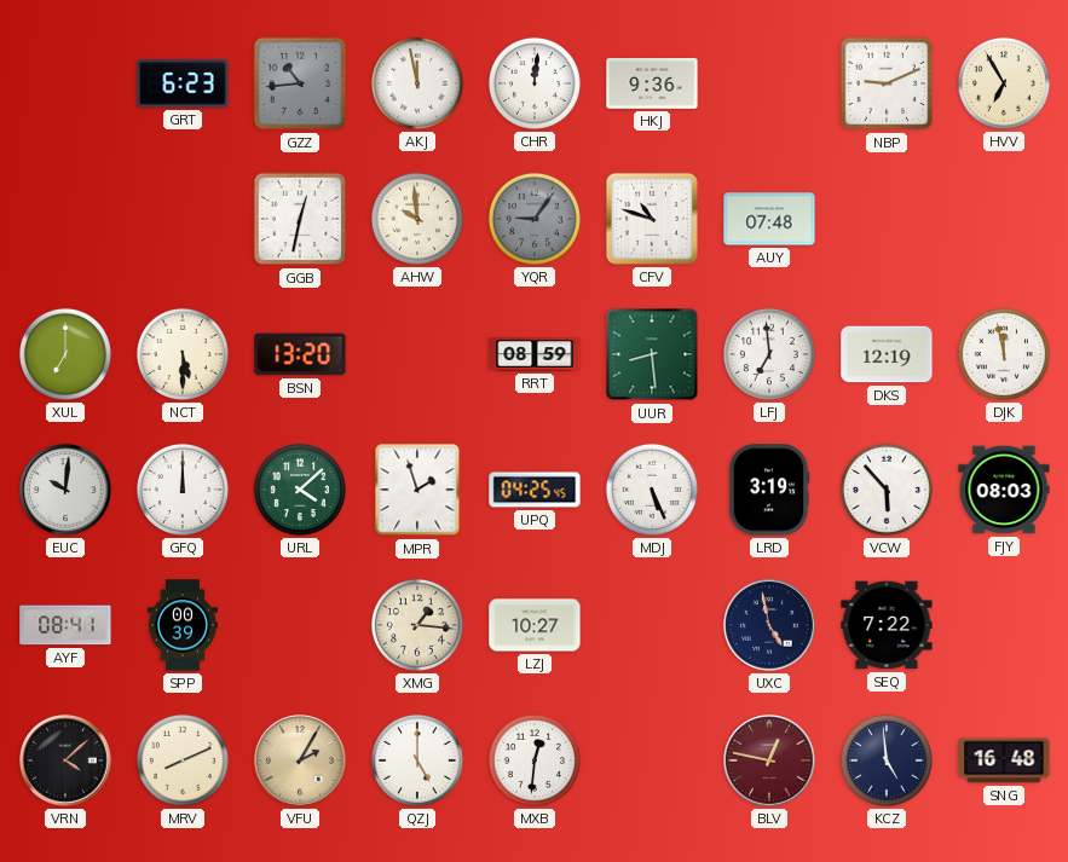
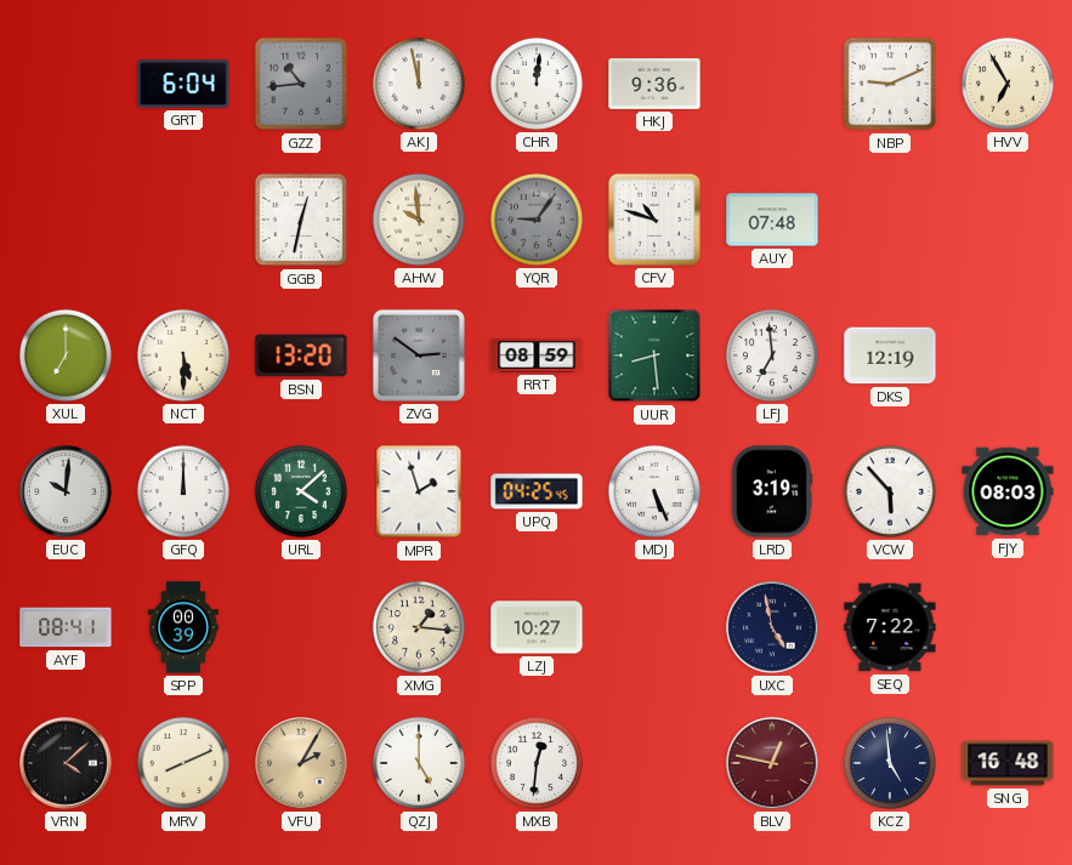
GRT: 6:23 -> 6:04 (183, 84)
ZVG: none -> 2:51 (419, 355)
DJK: 11:58 -> none (1004, 354)
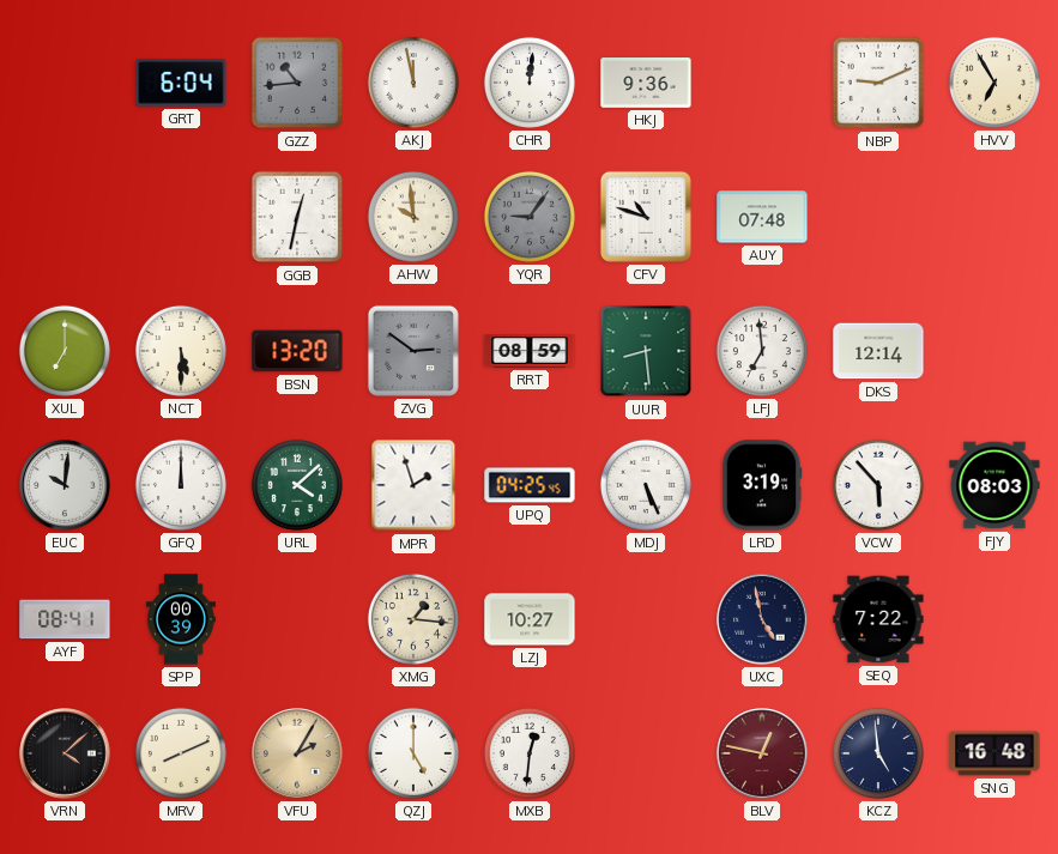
DKS: 12:19 -> 12:14 (878, 351)
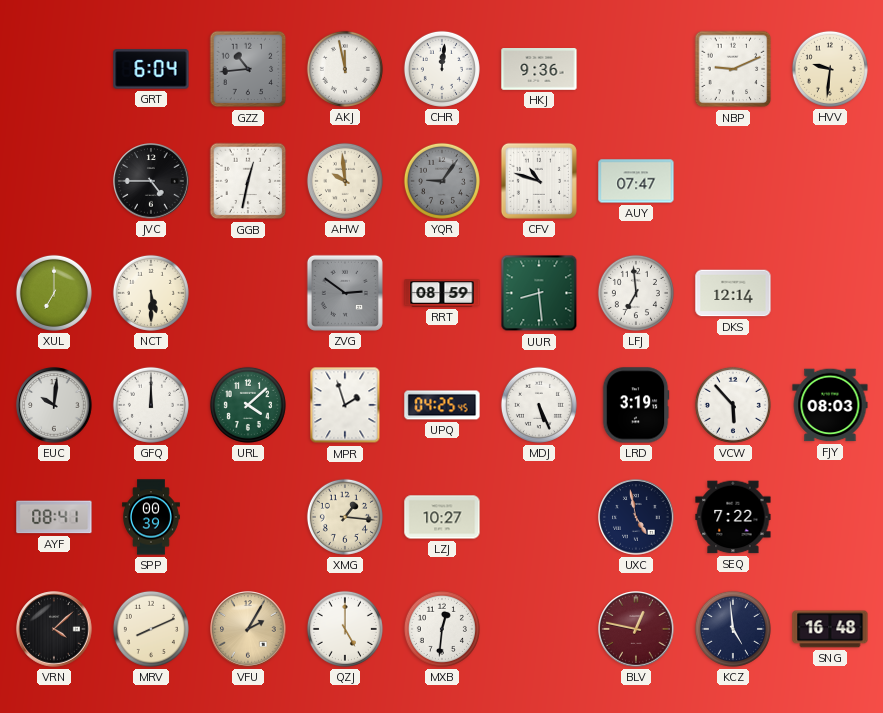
HVV: 6:55 -> 9:31 (830, 69)
JVC: none -> 4:45 (151, 181)
AUY: 07:48 -> 07:47 (636, 181)
BSN: 13:20 -> none (297, 351)
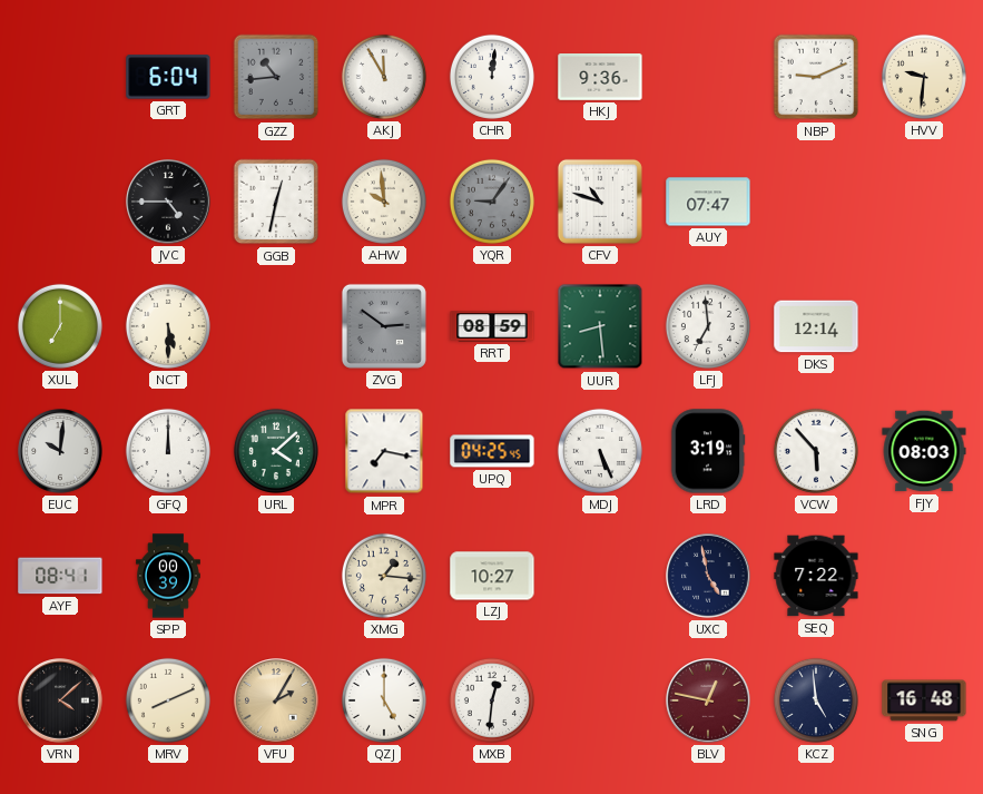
AKJ: 11:58 -> 11:55 (384, 77)
MPR: 1:57 -> 7:17 (384, 451)
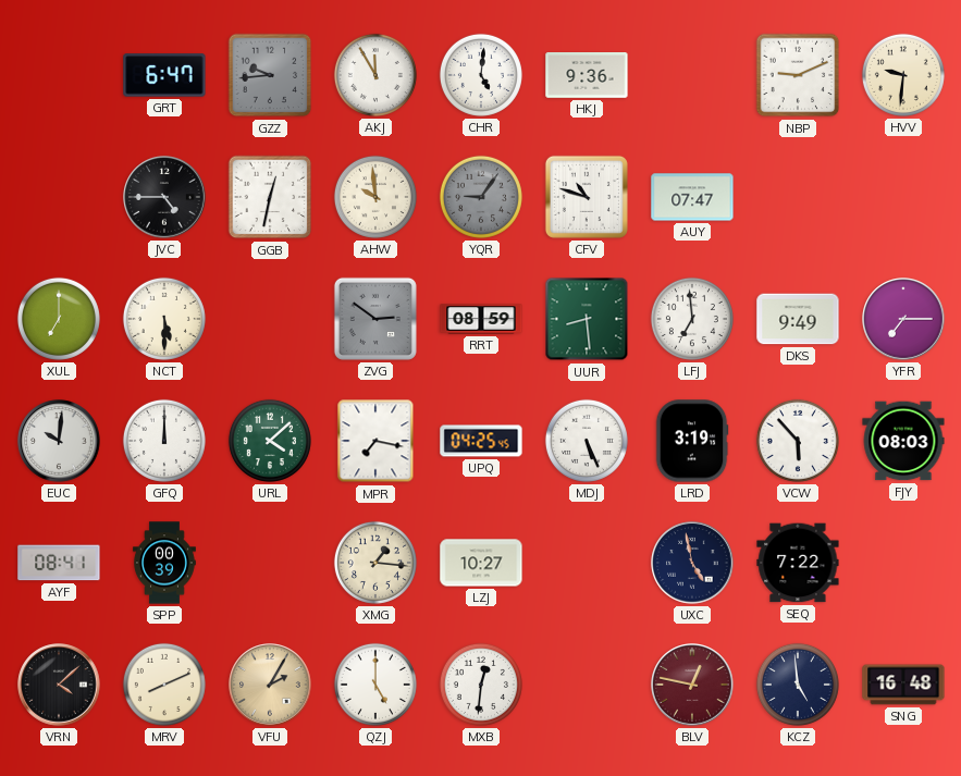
GRT: 6:04 -> 6:47 (164, 75)
GZZ: 10:44 -> 9:44 (270, 75)
CHR: 12:01 -> 5:01 (481, 75)
DKS: 12:14 -> 9:49 (798, 319)
YFR: none -> 7:15 (903, 319)
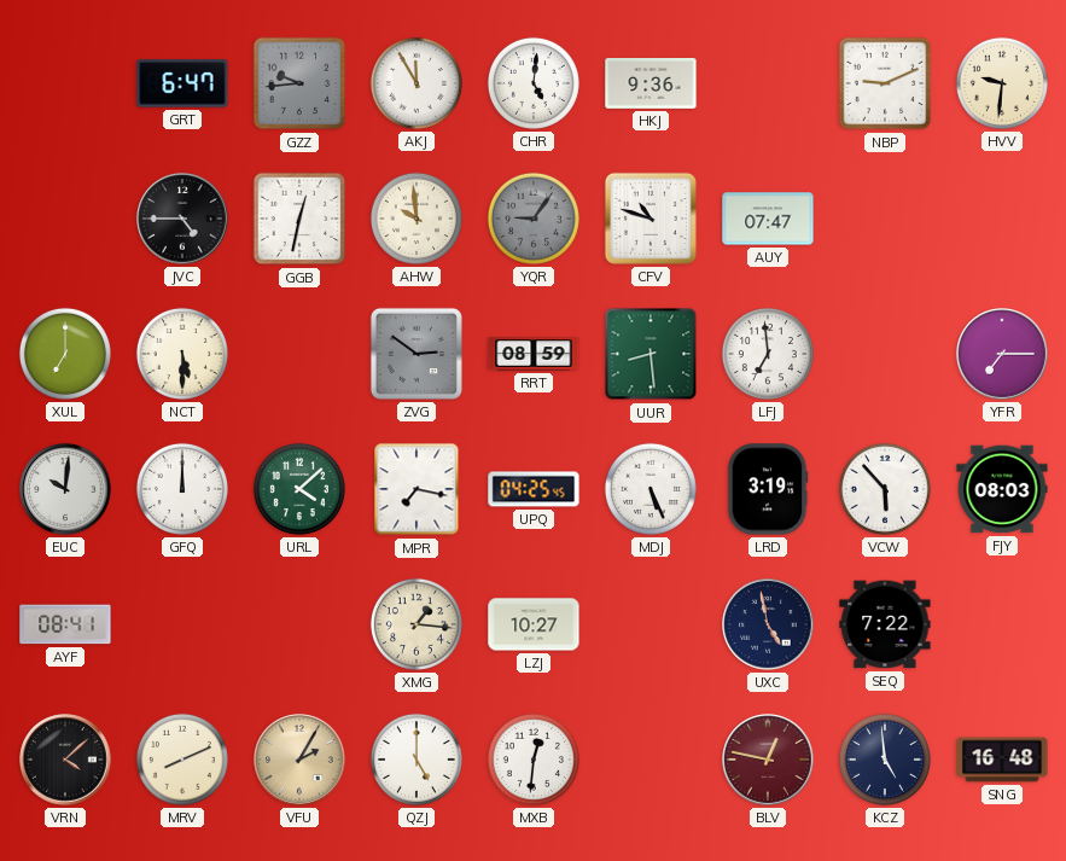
DKS: 9:49 -> none (798, 319)
SPP: 00:39 -> none (165, 563)
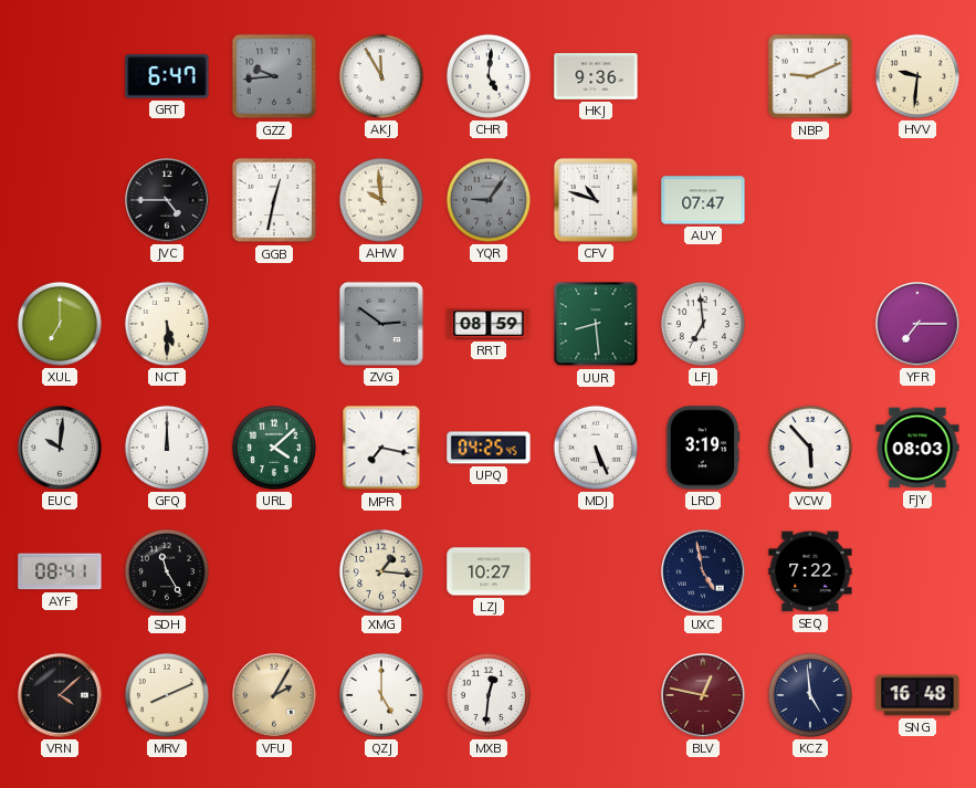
SDH: none -> 11:25 (167, 571)
